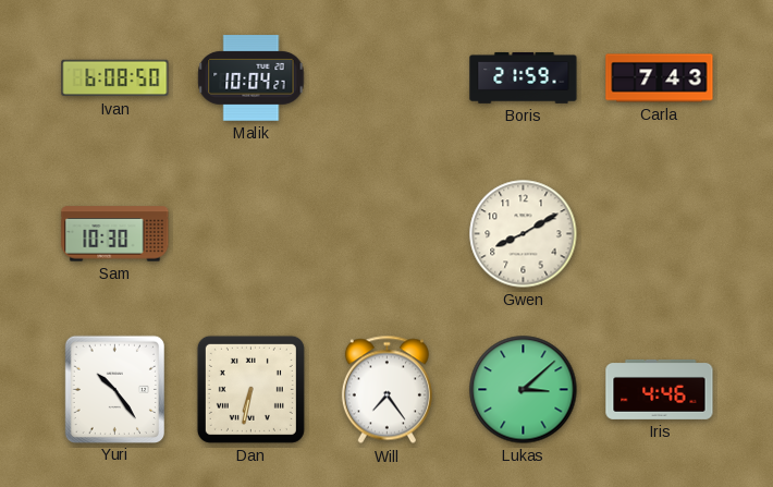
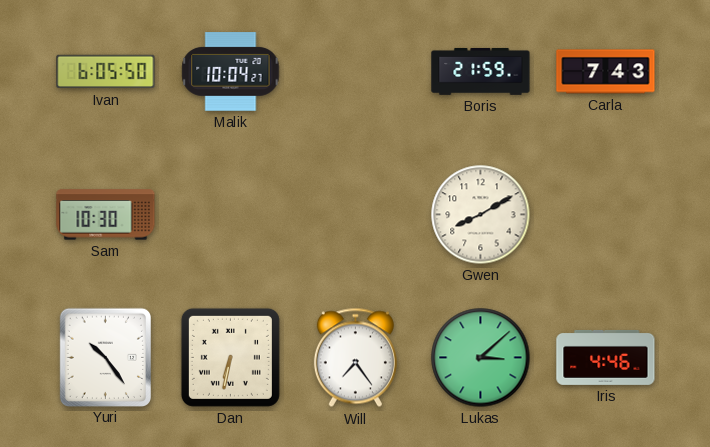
Ivan: 6:08 -> 6:05 (106, 72)
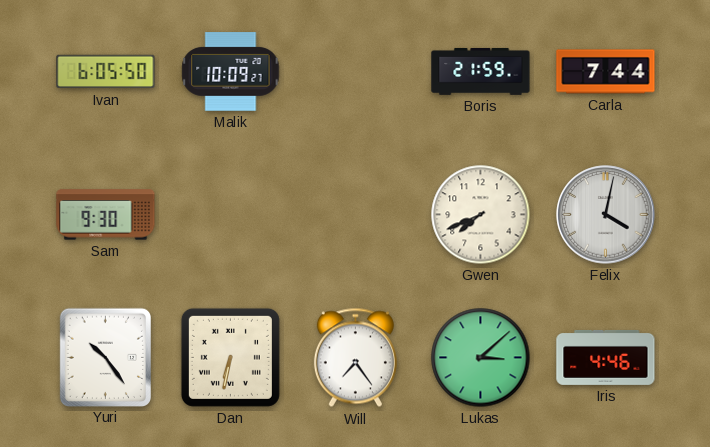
Malik: 10:04 -> 10:09 (231, 72)
Carla: 7:43 -> 7:44 (606, 72)
Sam: 10:30 -> 9:30 (106, 215)
Gwen: 8:10 -> 7:41 (481, 215)
Felix: none -> 4:02 (606, 215)
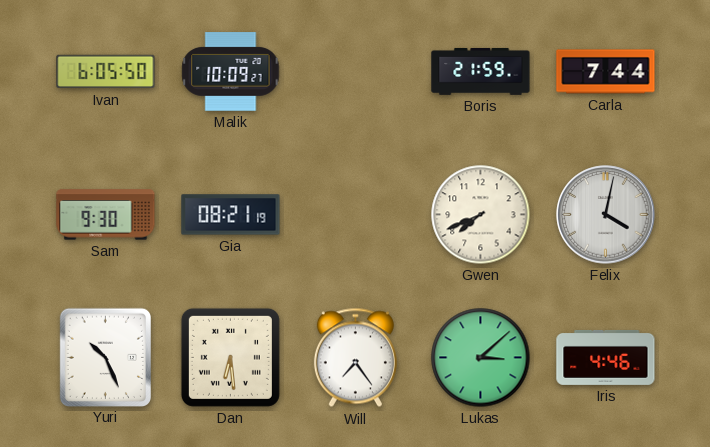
Gia: none -> 08:21 (231, 215)
Yuri: 10:24 -> 10:26 (105, 357)
Dan: 6:32 -> 6:29 (230, 357)
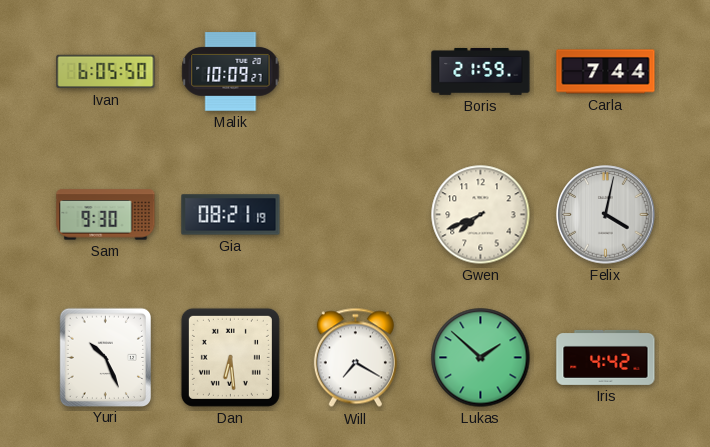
Will: 7:24 -> 7:20 (355, 358)
Lukas: 3:08 -> 1:52 (481, 358)
Iris: 4:46 -> 4:42 (606, 357)
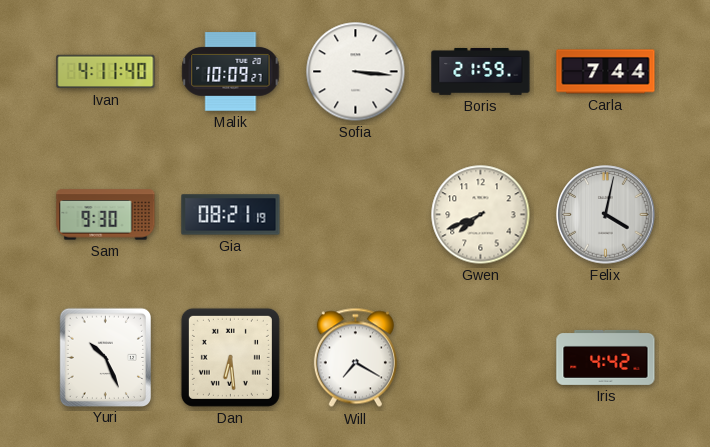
Ivan: 6:05 -> 4:11 (106, 72)
Sofia: none -> 3:16 (356, 72)
Lukas: 1:52 -> none (481, 358)
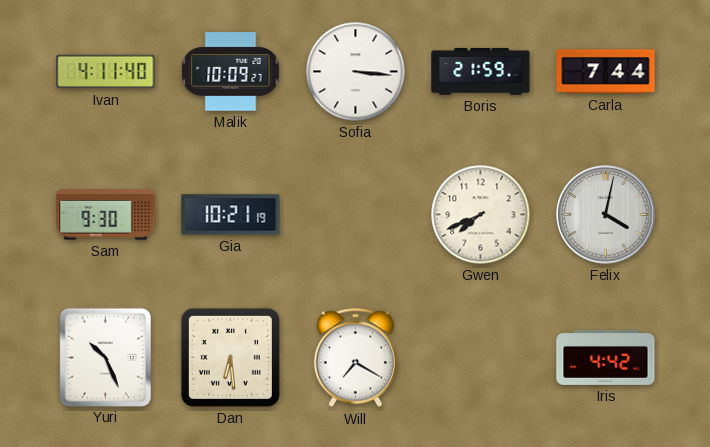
Gia: 08:21 -> 10:21 (231, 215)
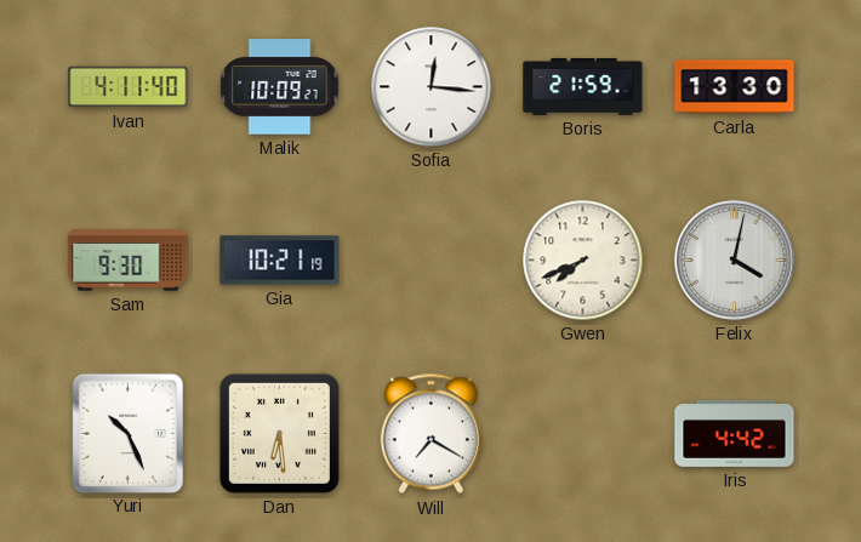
Sofia: 3:16 -> 12:16 (432, 87)
Carla: 7:44 -> 13:30 (735, 87)
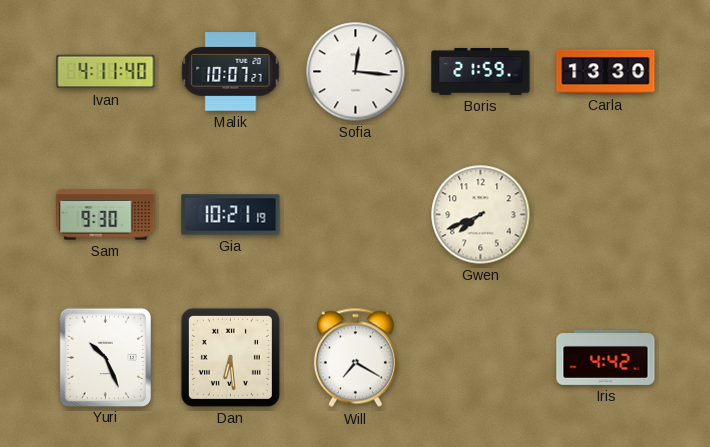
Malik: 10:09 -> 10:07 (231, 72)
Felix: 4:02 -> none (735, 261)
